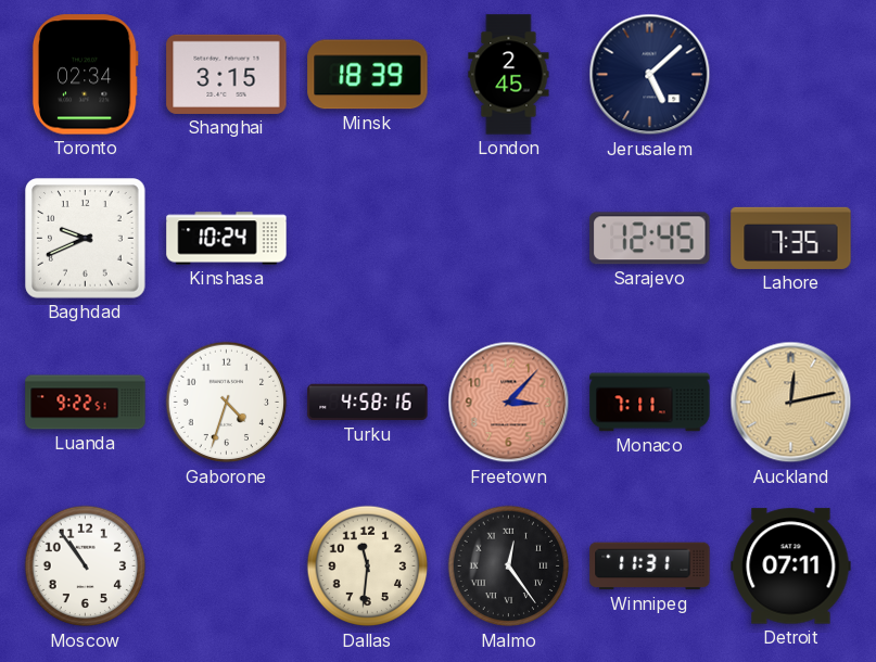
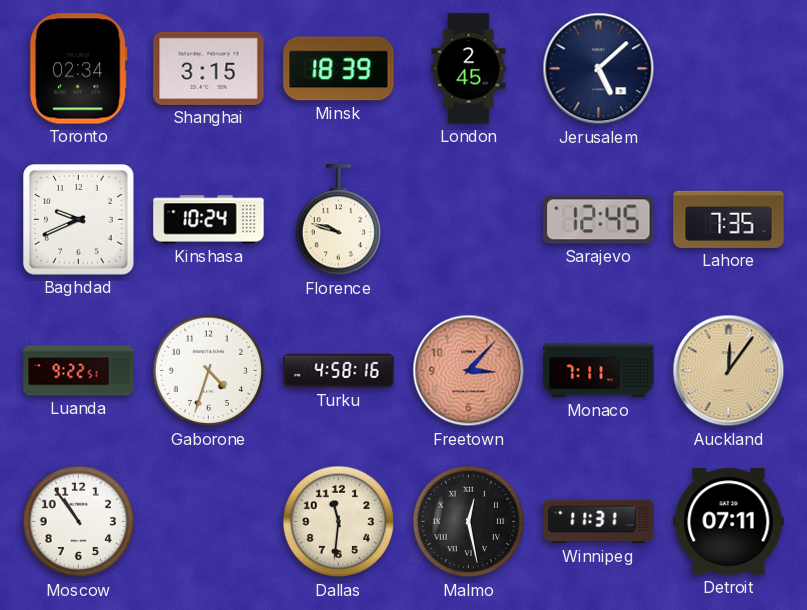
Florence: none -> 9:48 (339, 220)
Auckland: 12:13 -> 12:06 (729, 371)
Malmo: 12:24 -> 12:28 (469, 522)
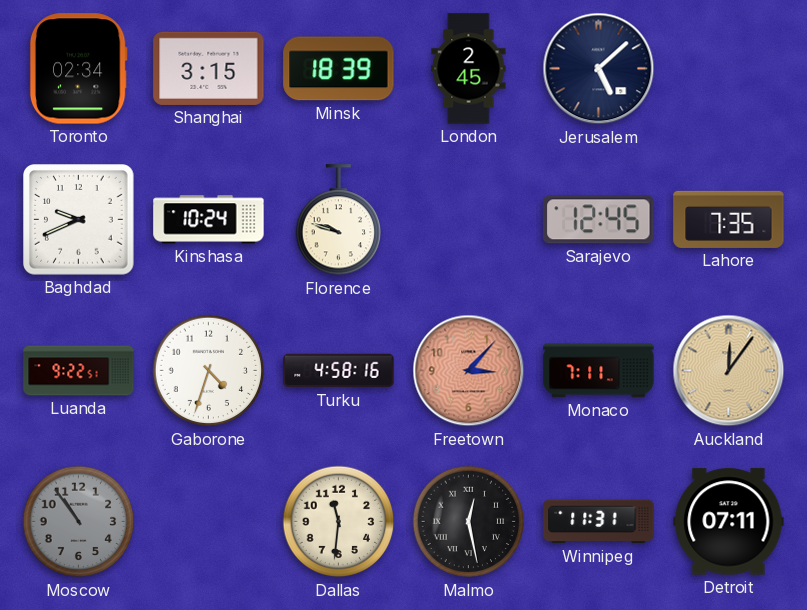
Moscow dial: white -> grey (79, 522)
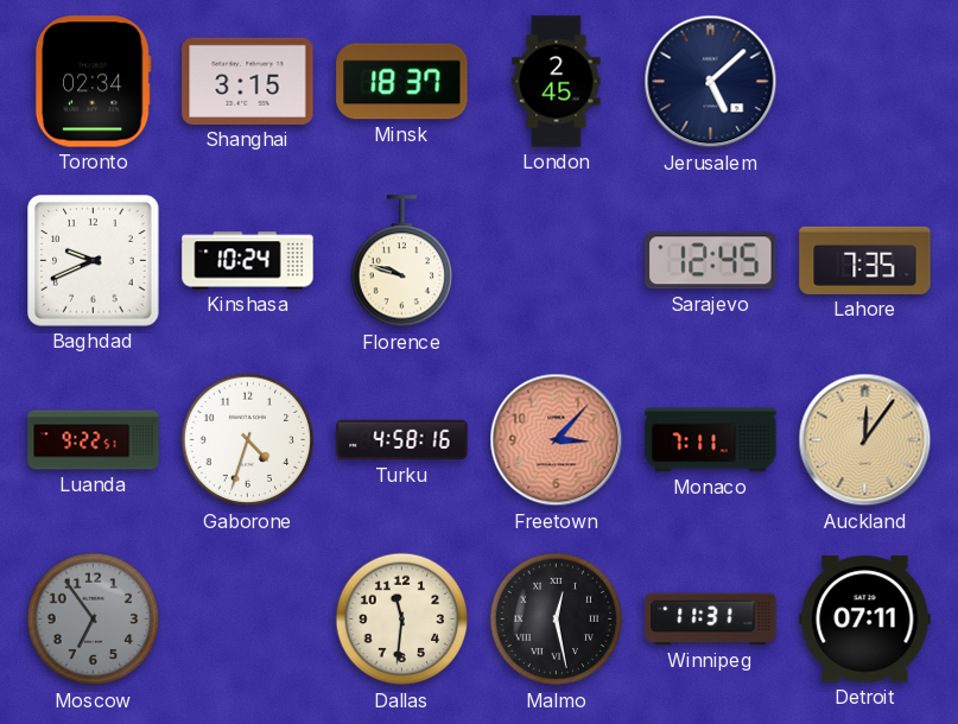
Minsk: 18:39 -> 18:37 (402, 82)
Moscow: 10:54 -> 6:54 (94, 620)
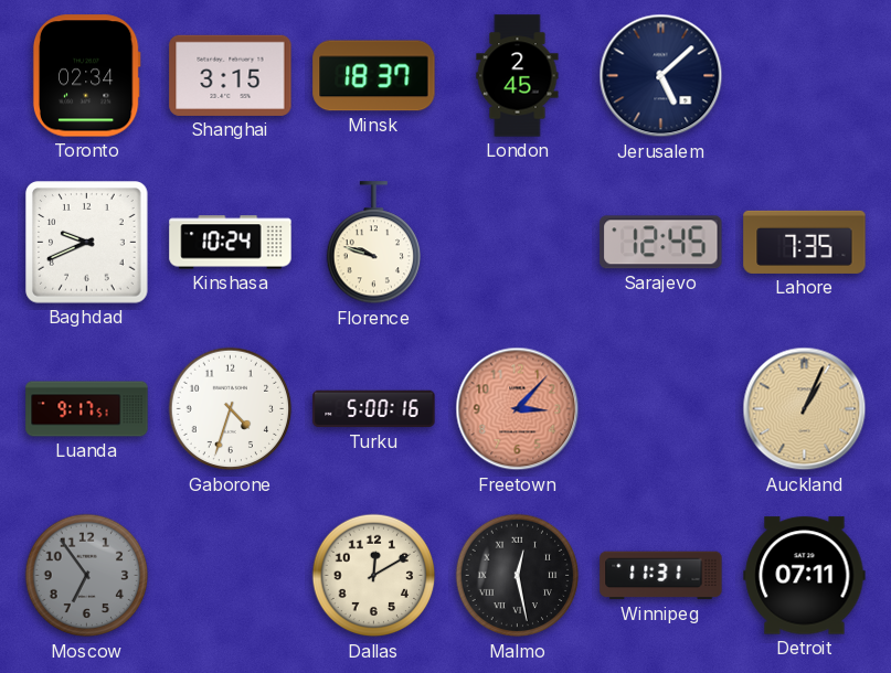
Luanda: 9:22 -> 9:17 (87, 409)
Turku: 4:58 -> 5:00 (374, 409)
Monaco: 7:11 -> none (711, 440)
Auckland: 12:06 -> 1:04 (805, 409)
Dallas: 11:31 -> 12:10 (374, 576)
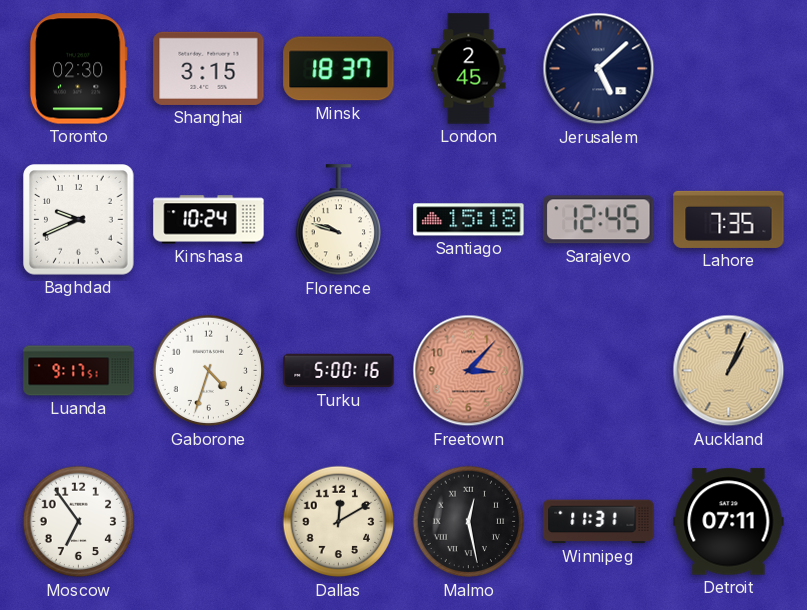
Toronto: 02:34 -> 02:30 (78, 69)
Santiago: none -> 15:18 (469, 220)
Moscow dial: grey -> white (79, 522)
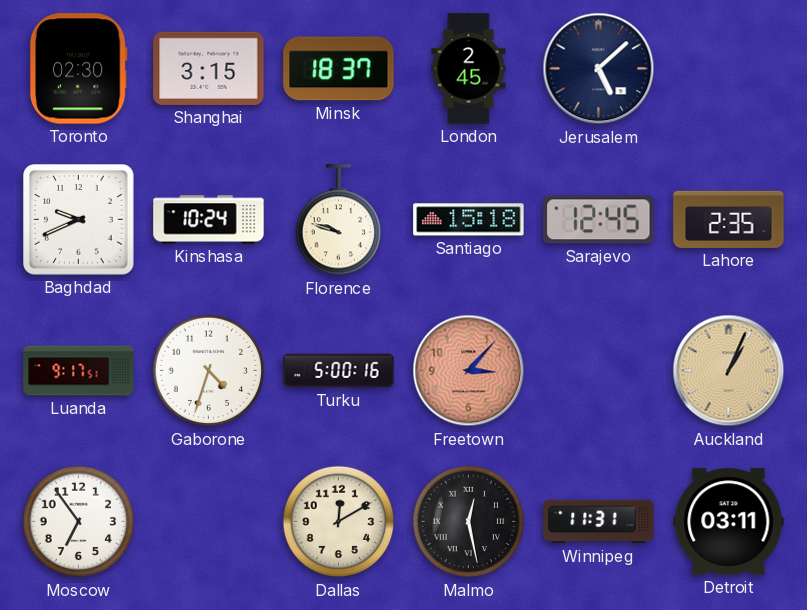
Lahore: 7:35 -> 2:35 (729, 219)
Detroit: 07:11 -> 03:11 (729, 522)
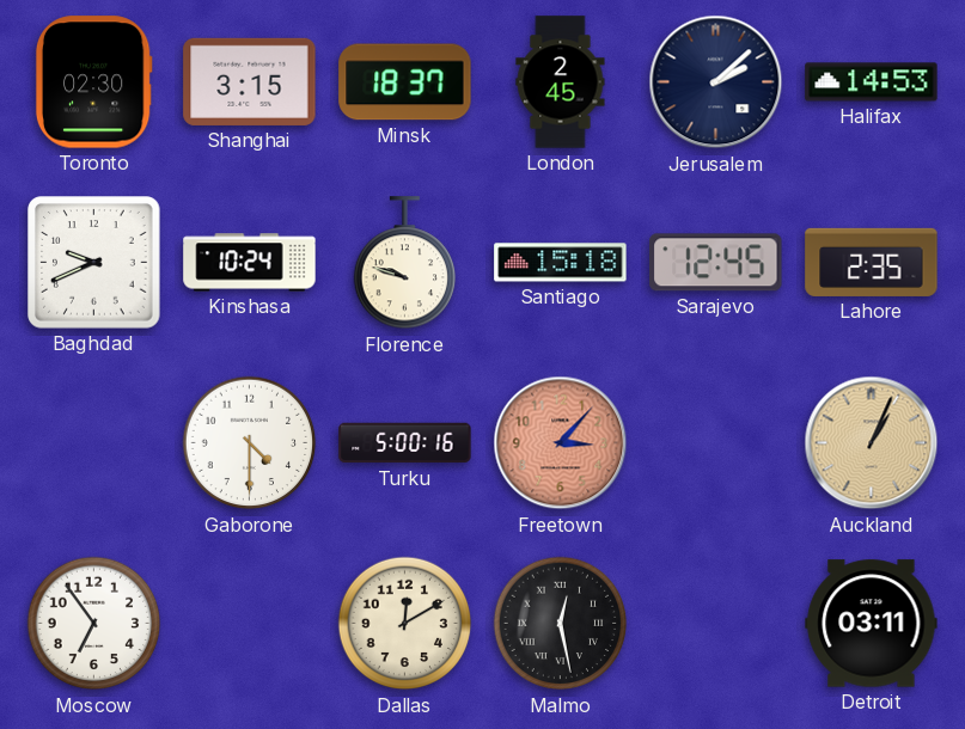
Jerusalem: 5:08 -> 2:08 (716, 82)
Halifax: none -> 14:53 (872, 82)
Luanda: 9:17 -> none (79, 371)
Gaborone: 4:33 -> 4:30 (250, 443)
Winnipeg: 11:31 -> none (599, 522)
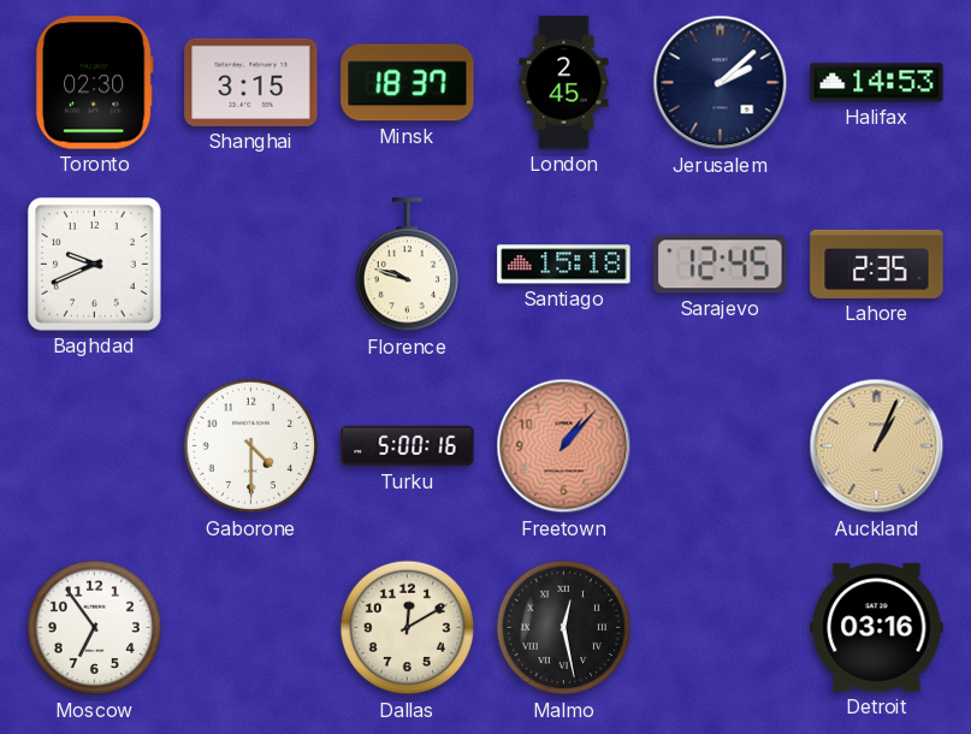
Kinshasa: 10:24 -> none (250, 263)
Freetown: 3:07 -> 1:07 (564, 446)
Detroit: 03:11 -> 03:16 (877, 628)
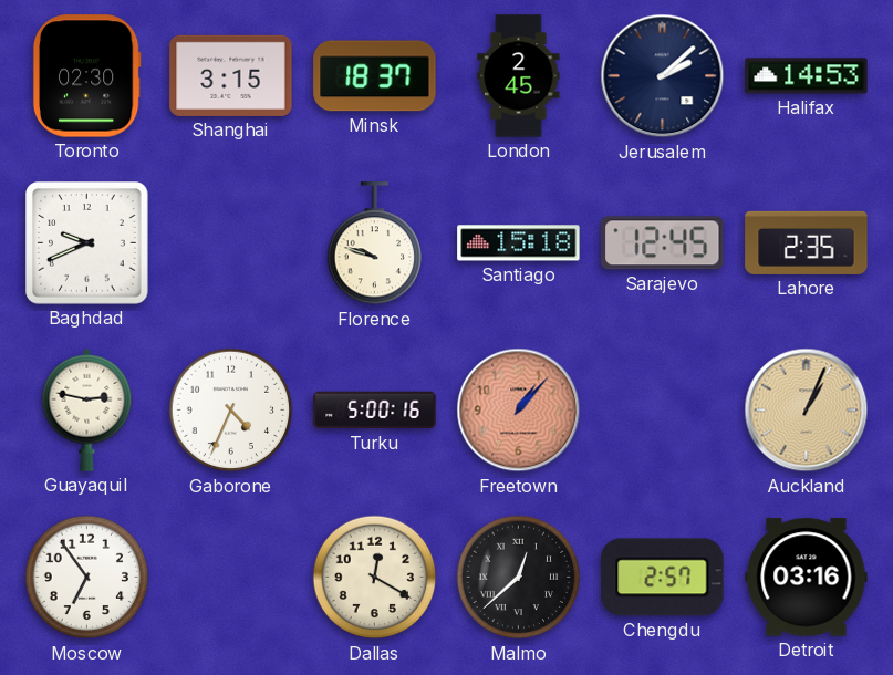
Guayaquil: none -> 2:47 (87, 409)
Gaborone: 4:30 -> 4:34 (231, 411)
Dallas: 12:10 -> 12:20 (375, 578)
Malmo: 12:28 -> 12:38 (519, 578)
Chengdu: none -> 2:57 (663, 578)
